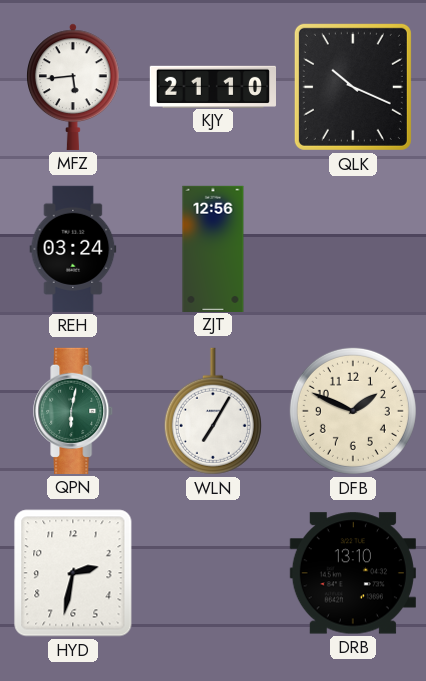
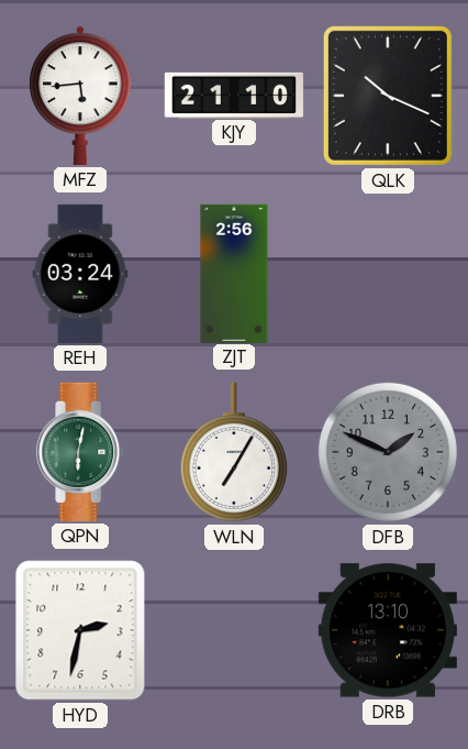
ZJT: 12:56 -> 2:56 (234, 273)
DFB dial: cream -> grey (388, 452)
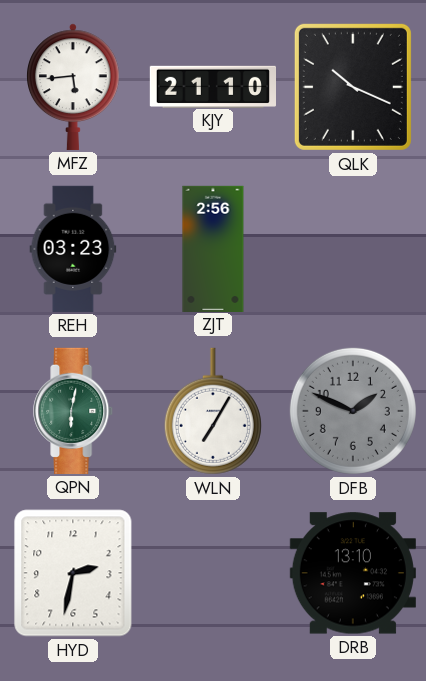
REH: 03:24 -> 03:23 (73, 249)
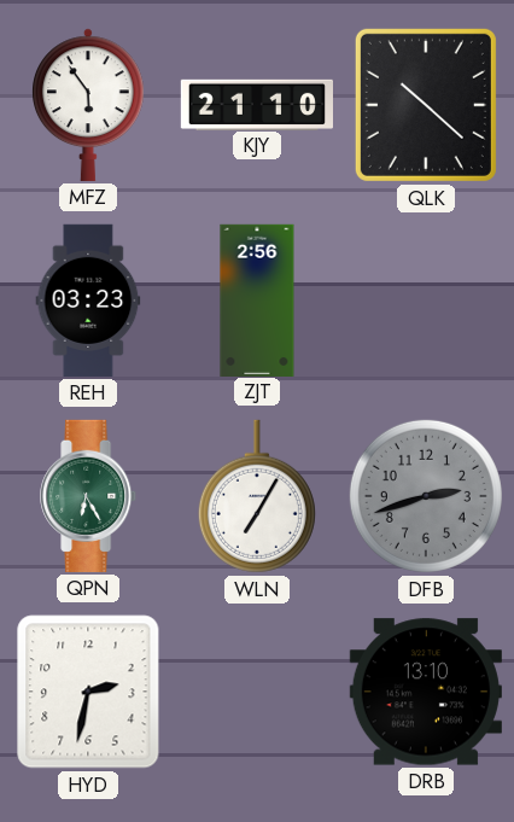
MFZ: 5:44 -> 5:54 (89, 105)
QLK: 10:19 -> 10:22 (426, 105)
QPN: 6:02 -> 6:25 (89, 496)
DFB: 1:49 -> 2:42 (426, 496)
